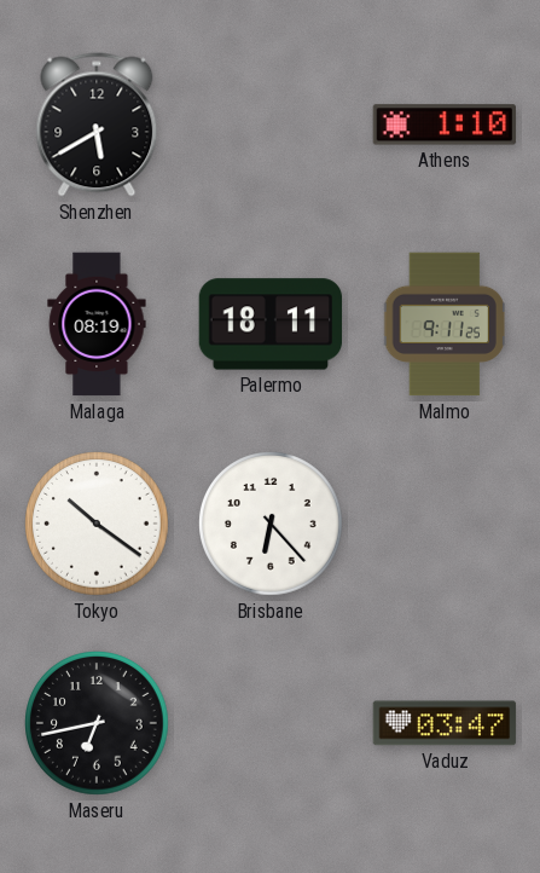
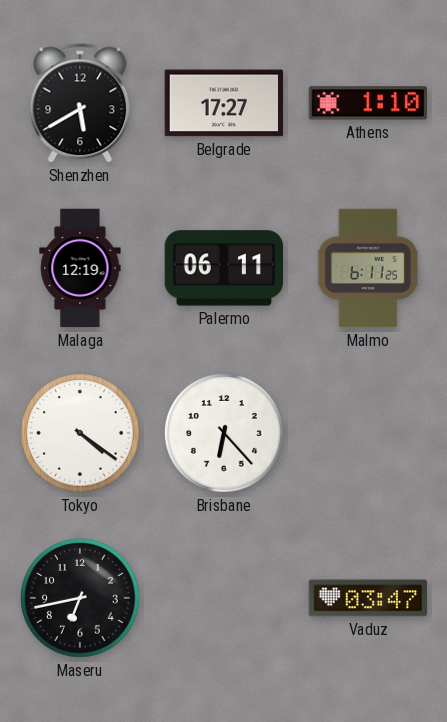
Belgrade: none -> 17:27 (224, 103)
Malaga: 08:19 -> 12:19 (80, 268)
Palermo: 18:11 -> 06:11 (224, 268)
Malmo: 9:11 -> 6:11 (368, 268)
Tokyo: 10:21 -> 4:21 (81, 434)
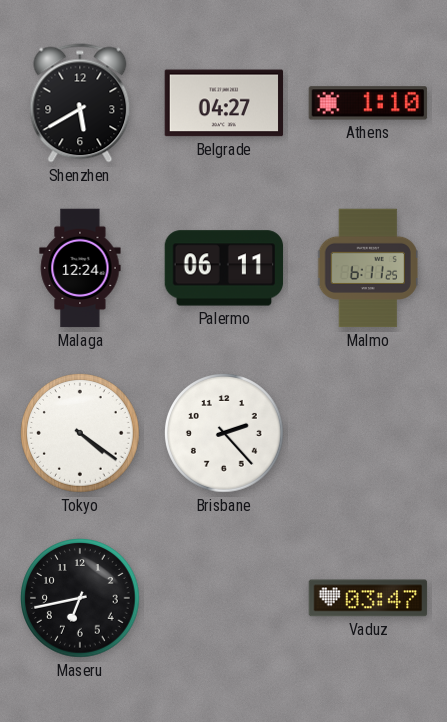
Belgrade: 17:27 -> 04:27 (224, 103)
Malaga: 12:19 -> 12:24 (80, 268)
Brisbane: 6:23 -> 2:23 (225, 434)
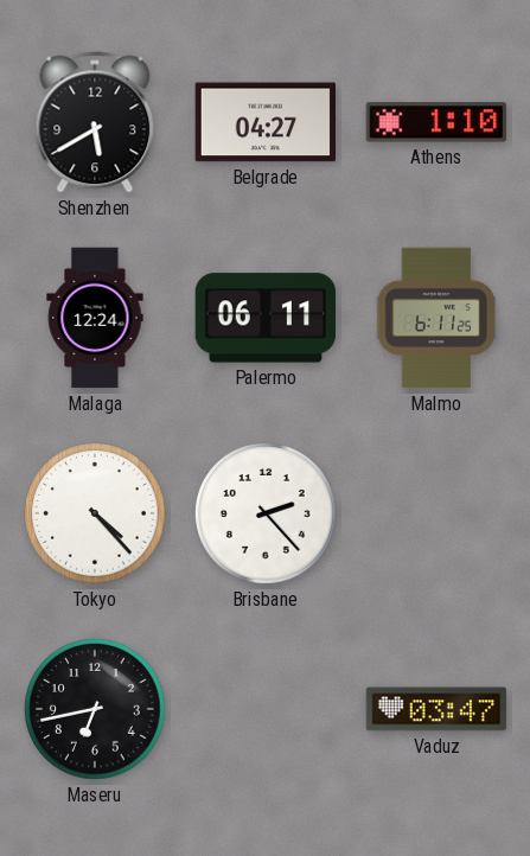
Tokyo: 4:21 -> 4:23 (96, 515)
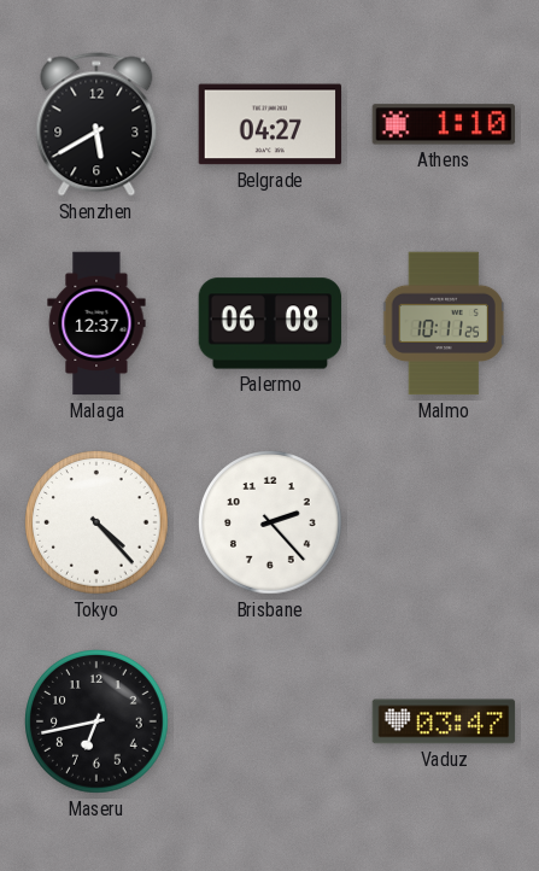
Malaga: 12:24 -> 12:37 (96, 323)
Palermo: 06:11 -> 06:08 (270, 323)
Malmo: 6:11 -> 10:11 (444, 323)
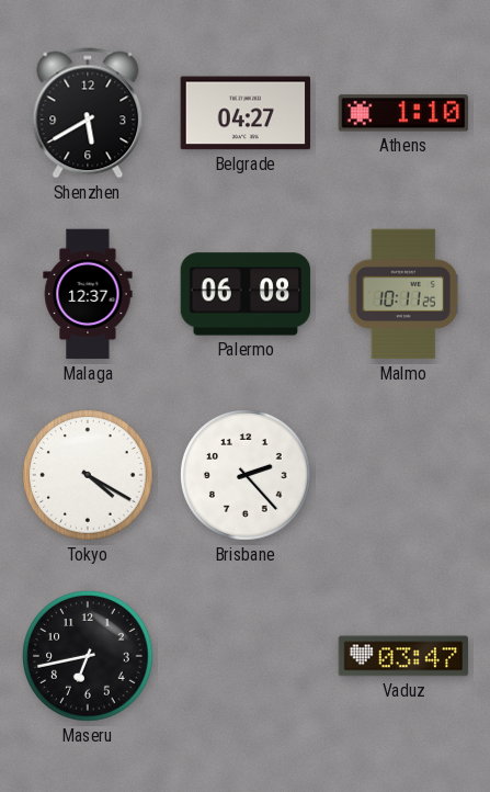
Tokyo: 4:23 -> 4:20 (89, 476)
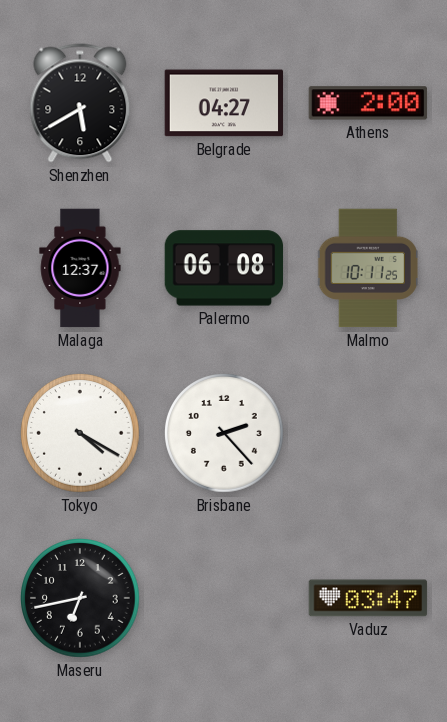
Athens: 1:10 -> 2:00 (368, 103)
